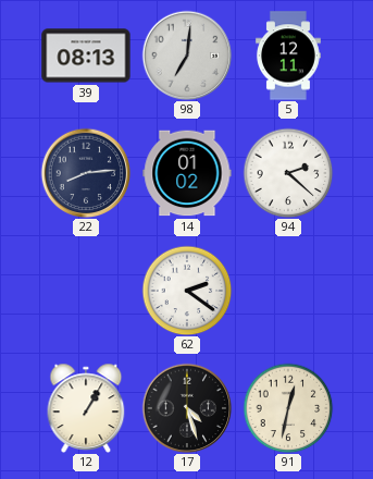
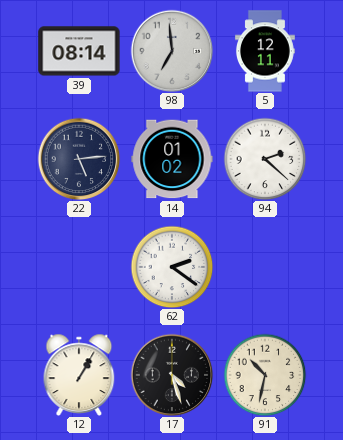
39: 08:13 -> 08:14 (79, 51)
98: 7:01 -> 6:59 (172, 51)
22: 8:14 -> 5:14 (79, 159)
91: 12:32 -> 10:32 (265, 375)
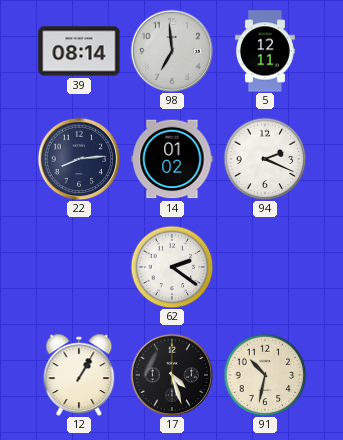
22: 5:14 -> 8:14 (79, 159)
94: 2:22 -> 2:19 (265, 159)
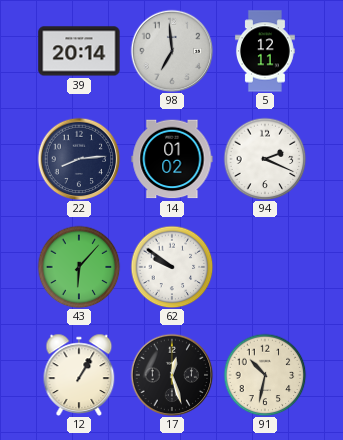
39: 08:14 -> 20:14 (79, 51)
43: none -> 6:07 (79, 267)
62: 2:21 -> 9:51 (172, 267)
17: 4:27 -> 12:27 (172, 375)
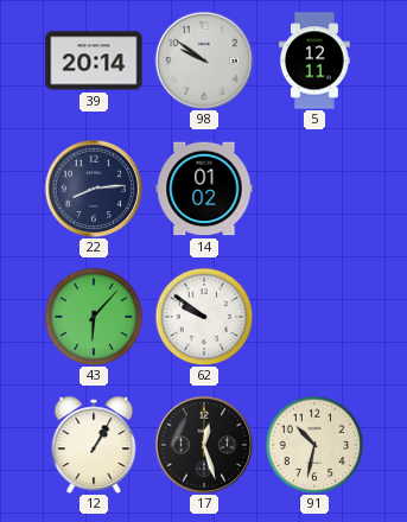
98: 6:59 -> 9:51 (204, 61)
94: 2:19 -> none (265, 159)
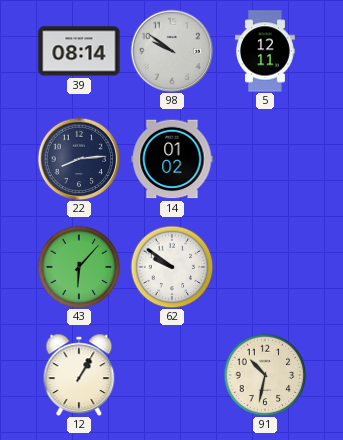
39: 20:14 -> 08:14 (79, 51)
17: 12:27 -> none (204, 445)
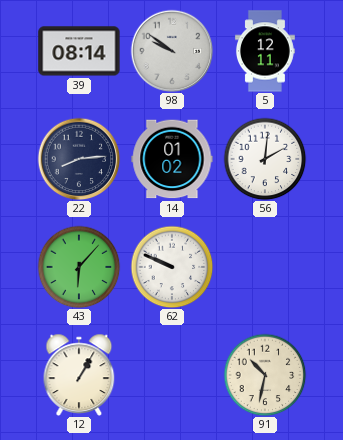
56: none -> 2:01 (265, 159)
62: 9:51 -> 9:49 (172, 267)
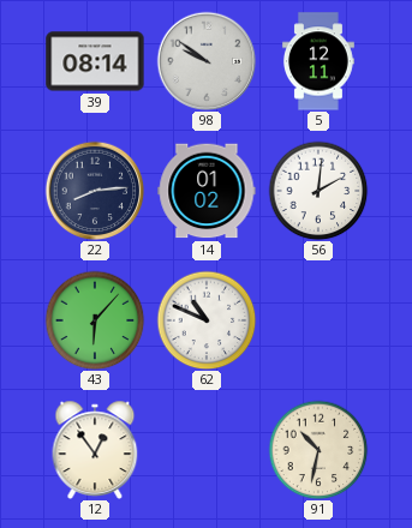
62: 9:49 -> 10:49 (207, 320)
12: 1:05 -> 12:54 (95, 449)
